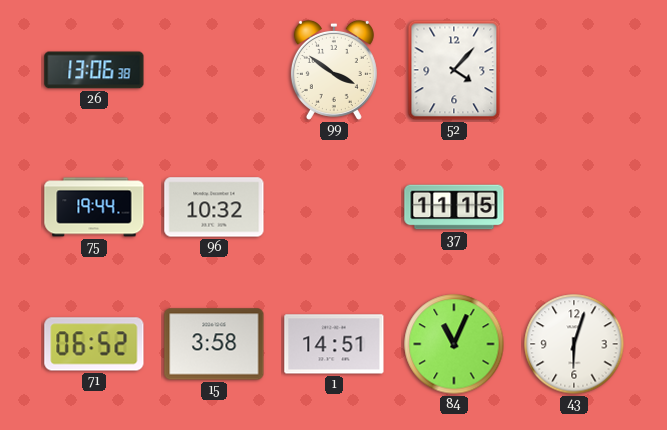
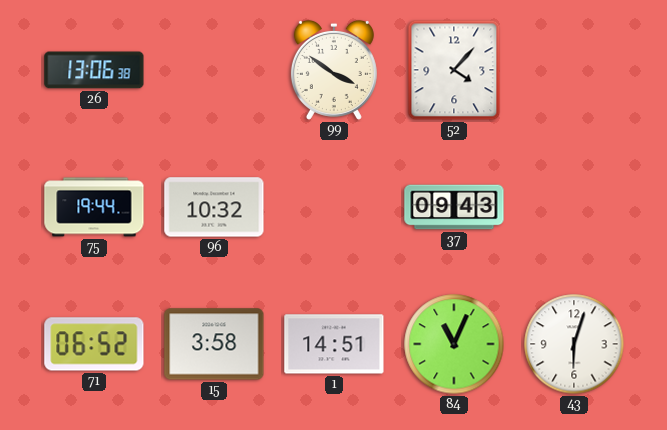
37: 11:15 -> 09:43 (454, 207)
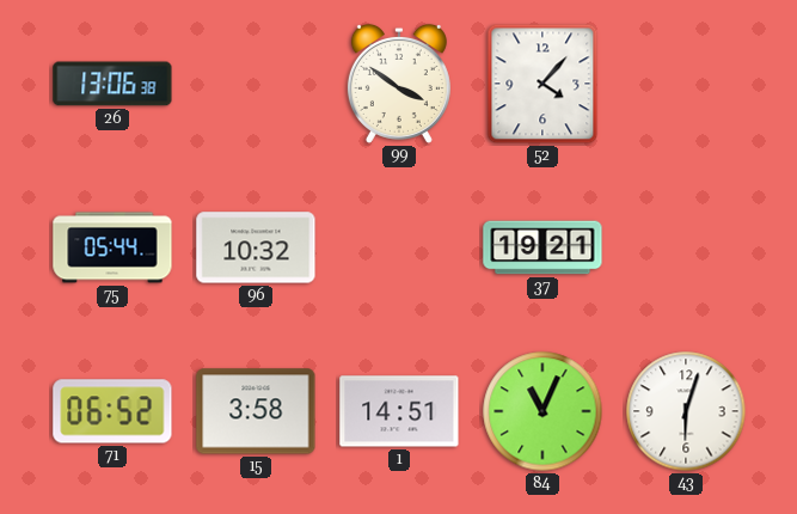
75: 19:44 -> 05:44 (112, 247)
37: 09:43 -> 19:21 (542, 247)
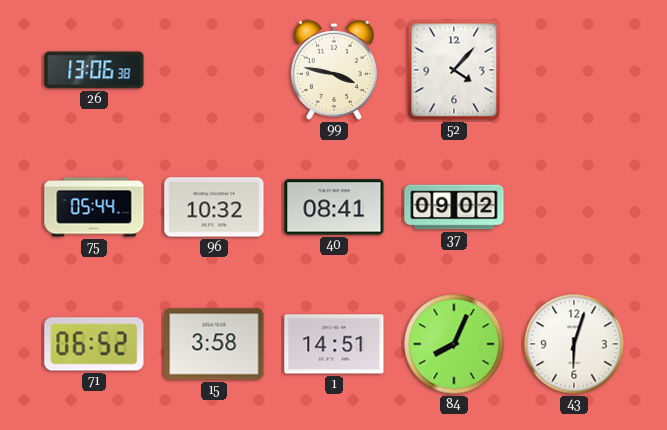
99: 3:51 -> 3:47 (334, 70)
40: none -> 08:41 (334, 207)
37: 19:21 -> 09:02 (454, 207)
84: 11:04 -> 8:04 (454, 344)
